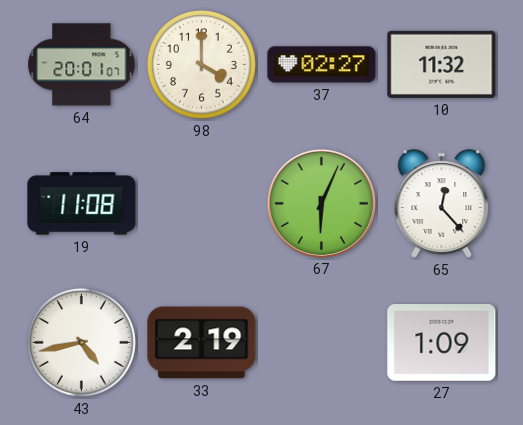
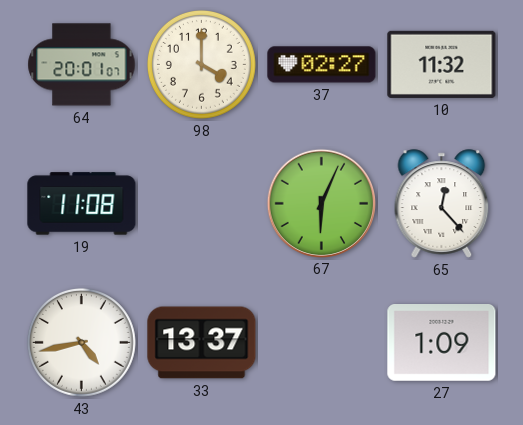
33: 2:19 -> 13:37 (202, 343)
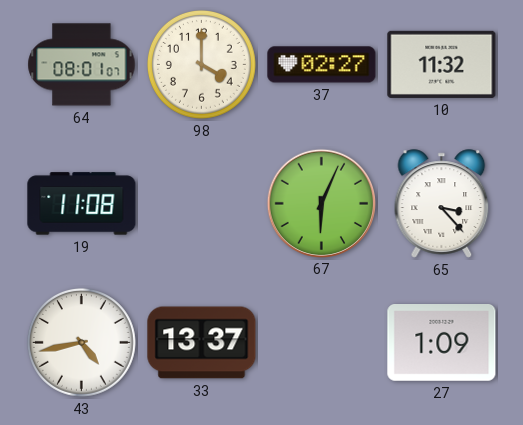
64: 20:01 -> 08:01 (82, 65)
65: 12:23 -> 3:23 (442, 204)
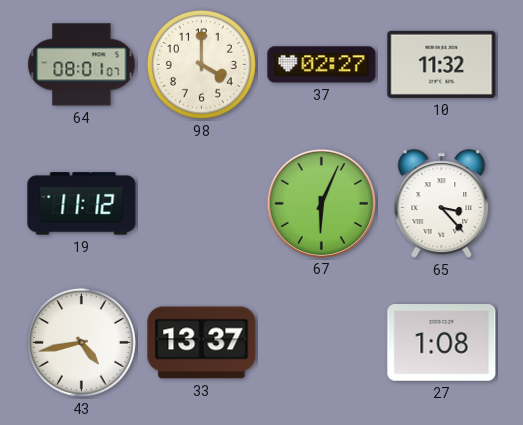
19: 11:08 -> 11:12 (82, 204)
27: 1:09 -> 1:08 (442, 343)
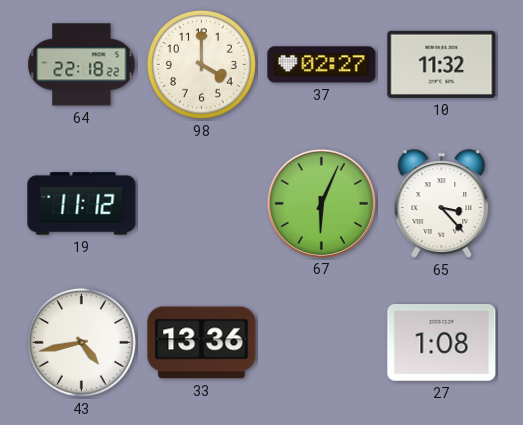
64: 08:01 -> 22:18 (82, 65)
33: 13:37 -> 13:36 (202, 343)
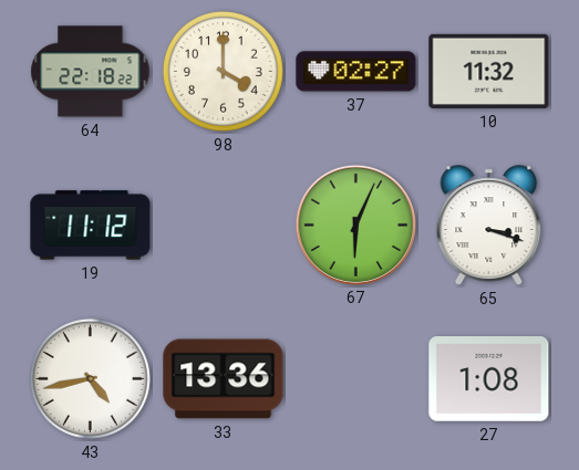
65: 3:23 -> 3:18 (489, 226)
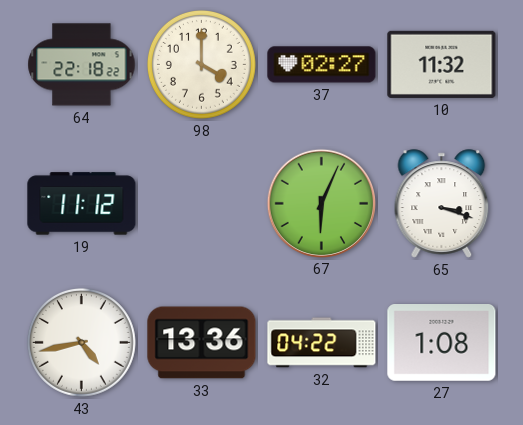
32: none -> 04:22 (322, 343)
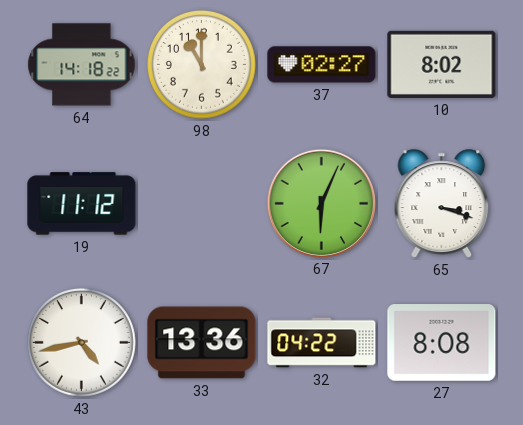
64: 22:18 -> 14:18 (82, 65)
98: 4:00 -> 11:00 (201, 64)
10: 11:32 -> 8:02 (442, 64)
27: 1:08 -> 8:08 (442, 343)
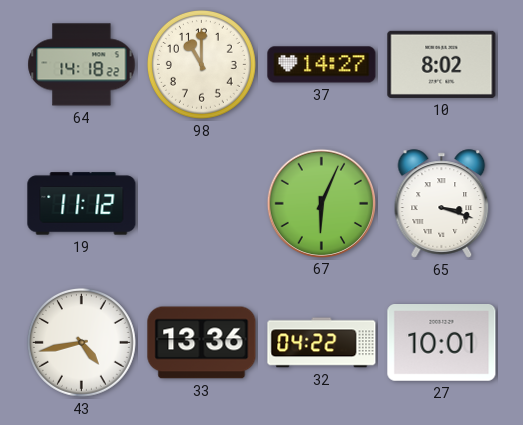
37: 02:27 -> 14:27 (322, 65)
27: 8:08 -> 10:01 (442, 343)
